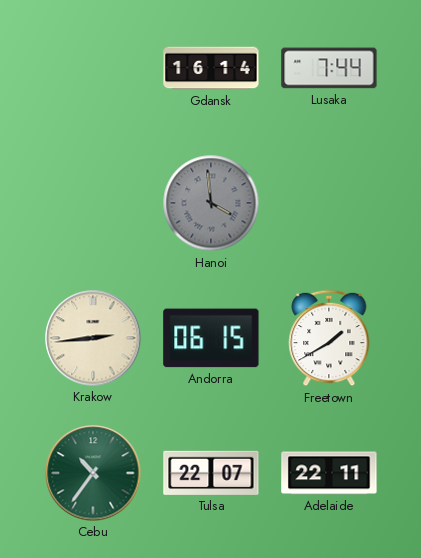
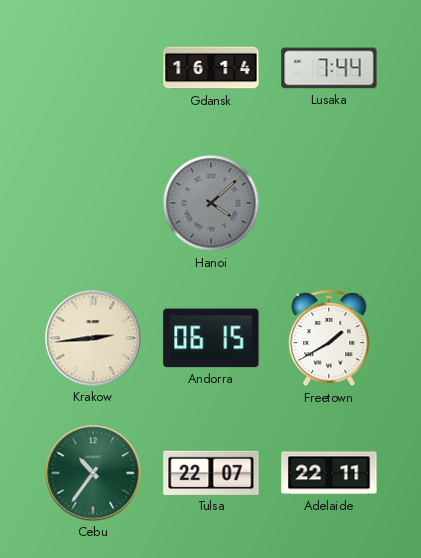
Hanoi: 3:59 -> 4:08 (211, 203)
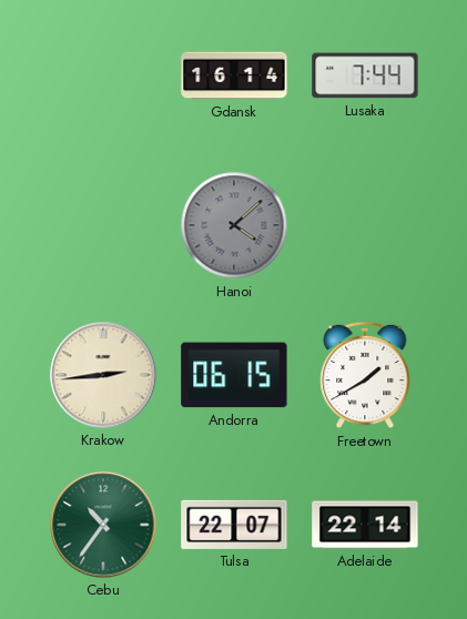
Adelaide: 22:11 -> 22:14 (365, 525)
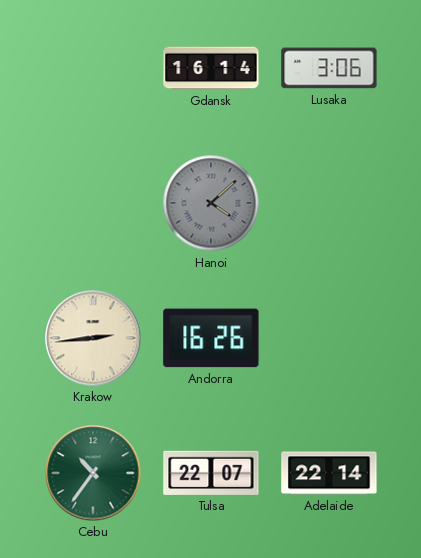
Lusaka: 7:44 -> 3:06 (329, 68)
Andorra: 06:15 -> 16:26 (211, 338)
Freetown: 1:40 -> none (365, 375)
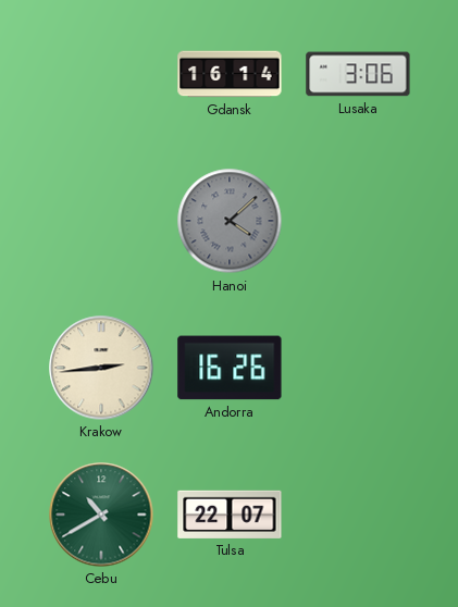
Cebu: 10:36 -> 10:40 (101, 515)
Adelaide: 22:14 -> none (329, 473)
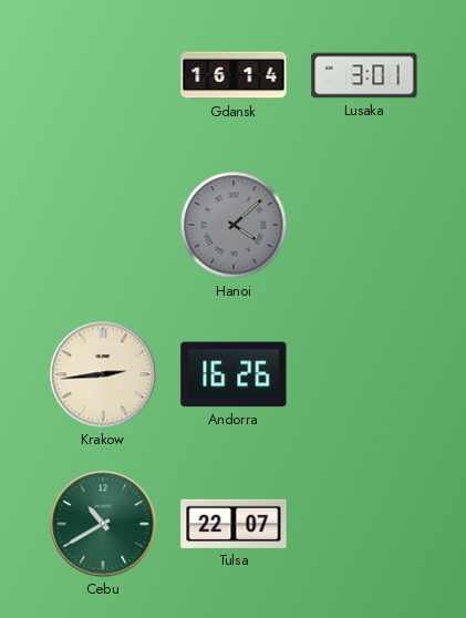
Lusaka: 3:06 -> 3:01 (364, 75)
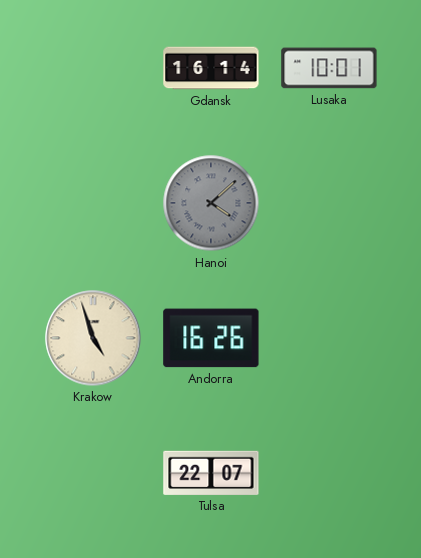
Lusaka: 3:01 -> 10:01 (329, 68)
Krakow: 2:44 -> 4:57 (93, 338)
Cebu: 10:40 -> none (103, 524)
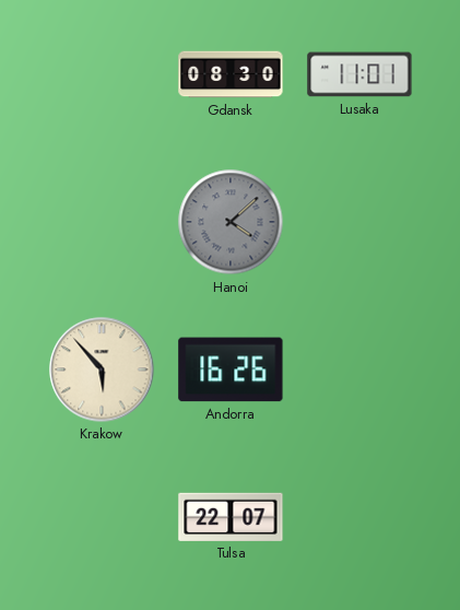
Gdansk: 16:14 -> 08:30 (231, 74)
Lusaka: 10:01 -> 11:01 (359, 74)
Krakow: 4:57 -> 5:53 (102, 369)
